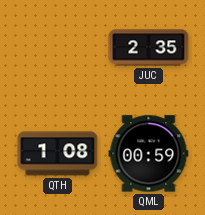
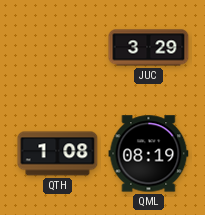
JUC: 2:35 -> 3:29 (149, 48)
QML: 00:59 -> 08:19 (149, 154)
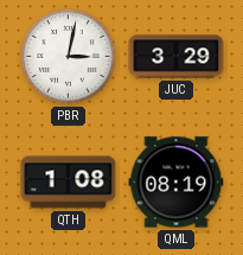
PBR: none -> 3:02 (69, 57)
